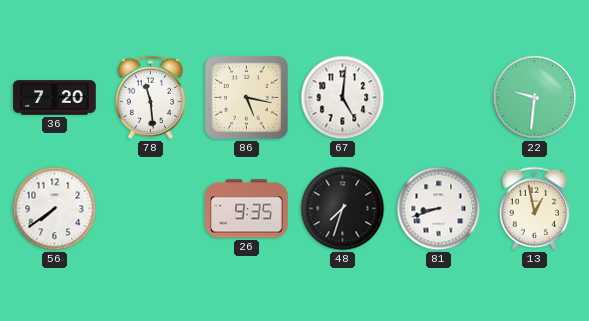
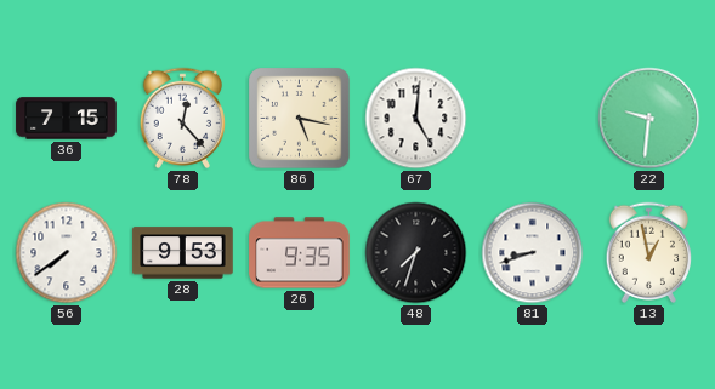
36: 7:20 -> 7:15 (67, 119)
78: 11:29 -> 12:23 (182, 118)
28: none -> 9:53 (183, 253)
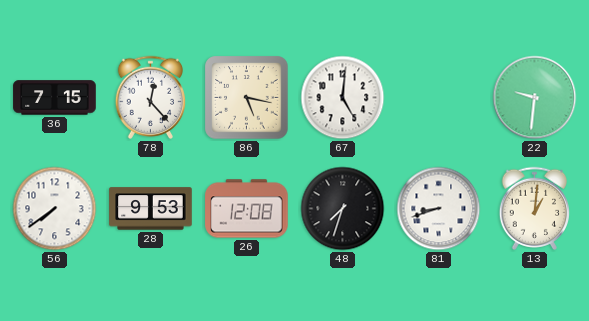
26: 9:35 -> 12:08 (247, 209)
13: 12:58 -> 1:01 (534, 208)
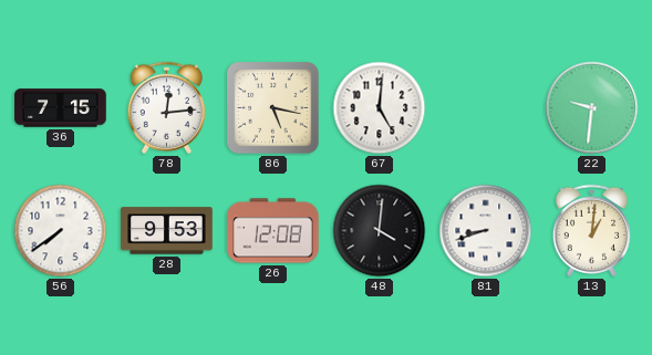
78: 12:23 -> 12:14 (166, 107)
48: 7:33 -> 4:01 (380, 231)
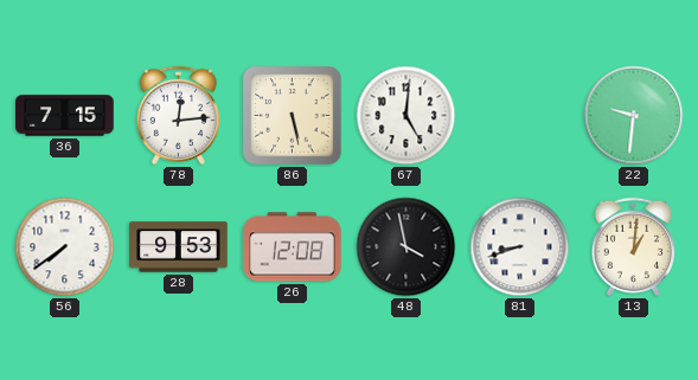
86: 5:17 -> 5:28 (293, 116)
48: 4:01 -> 3:58 (406, 247)
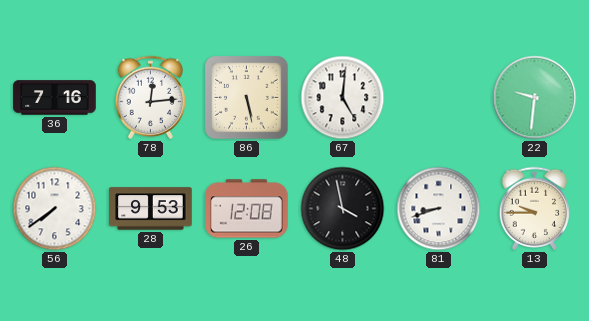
36: 7:15 -> 7:16 (55, 98)
13: 1:01 -> 9:45 (534, 208)
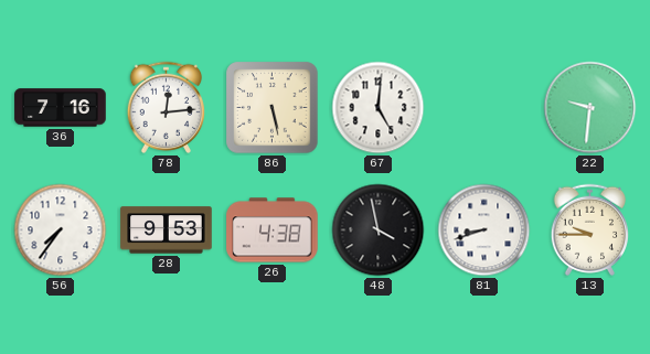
56: 7:39 -> 7:36 (61, 230)
26: 12:08 -> 4:38 (273, 230)
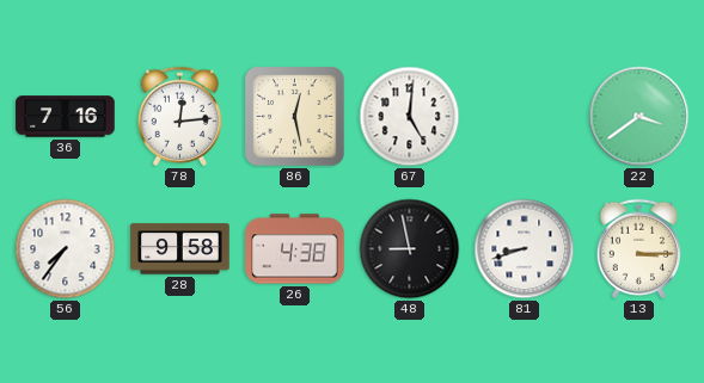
86: 5:28 -> 12:28 (295, 117)
22: 9:31 -> 3:39 (639, 117)
28: 9:53 -> 9:58 (180, 249)
48: 3:58 -> 8:58 (410, 249)
13: 9:45 -> 3:15 (638, 248)
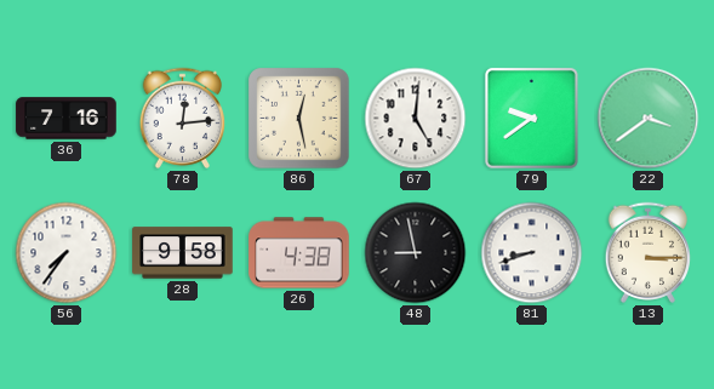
79: none -> 9:39 (531, 118)
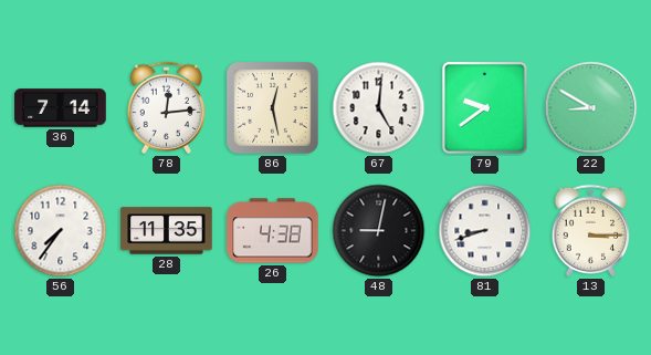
36: 7:16 -> 7:14 (61, 108)
22: 3:39 -> 8:50 (591, 108)
28: 9:58 -> 11:35 (167, 231)
48: 8:58 -> 9:02 (379, 231)
